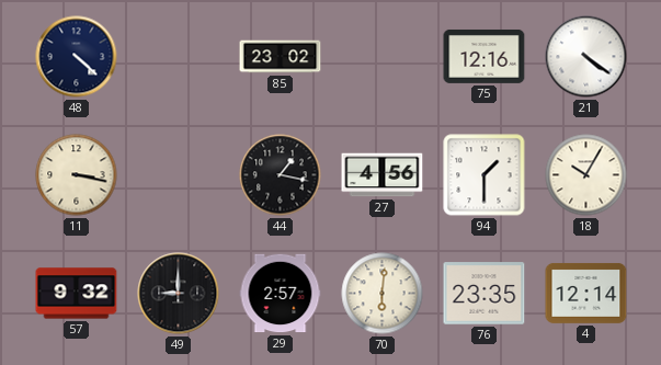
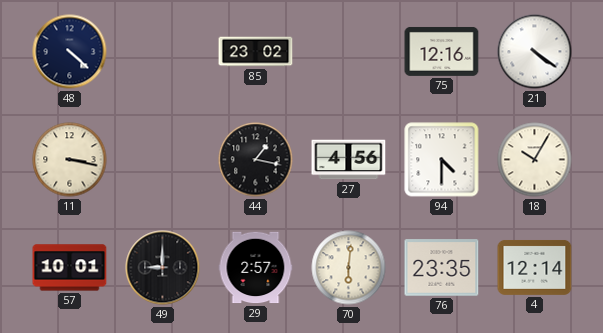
94: 1:30 -> 4:30 (442, 160)
57: 9:32 -> 10:01 (70, 268)
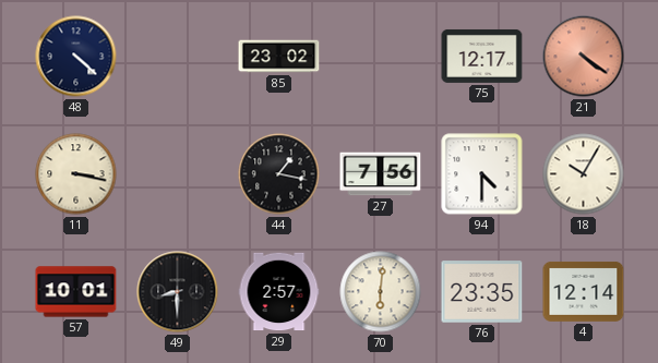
75: 12:16 -> 12:17 (482, 56)
21 dial: white -> salmon (584, 57)
27: 4:56 -> 7:56 (381, 174)
49: 9:00 -> 8:30 (178, 292)
